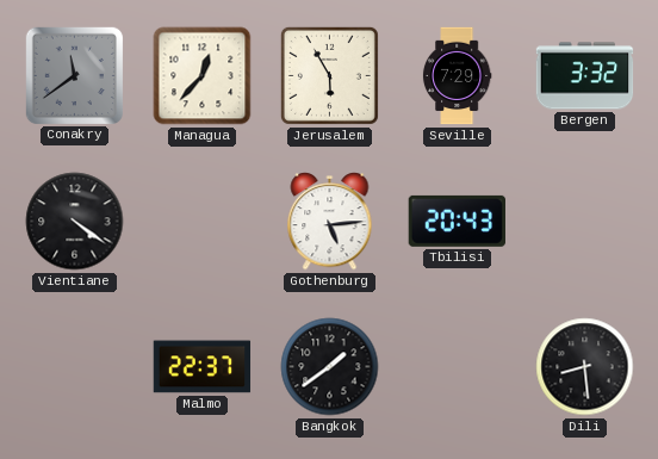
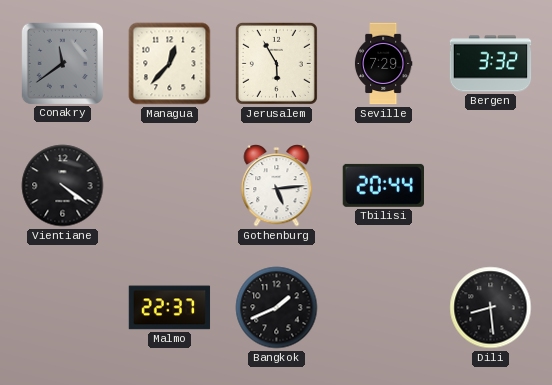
Tbilisi: 20:43 -> 20:44 (383, 185)
Bangkok: 1:39 -> 1:41 (277, 308)
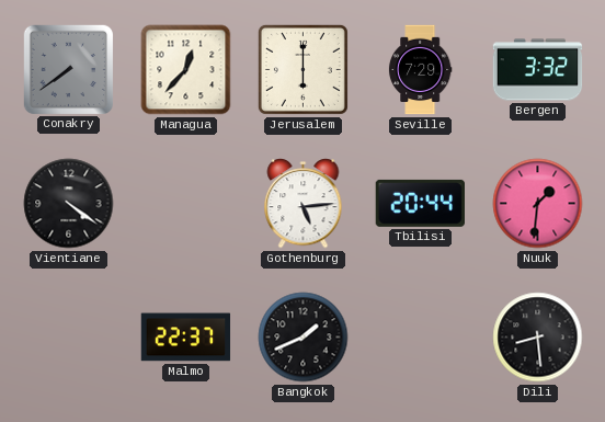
Conakry: 11:39 -> 7:39 (68, 69)
Jerusalem: 5:55 -> 6:00 (302, 69)
Nuuk: none -> 1:31 (538, 204)
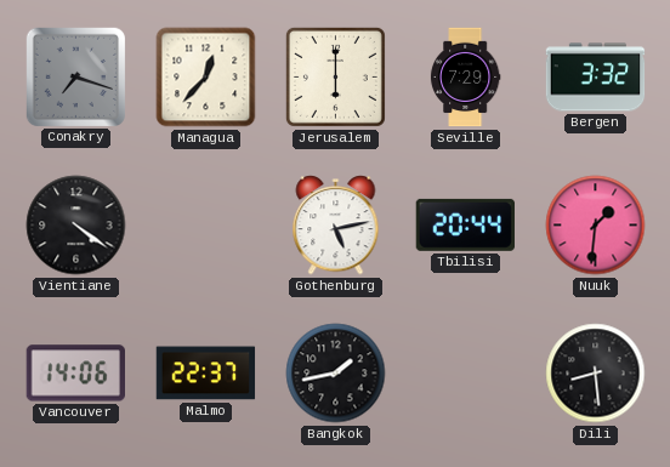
Conakry: 7:39 -> 7:18 (75, 76)
Gothenburg: 5:14 -> 5:13 (336, 226)
Vancouver: none -> 14:06 (75, 374)
Bangkok: 1:41 -> 1:43 (336, 374)
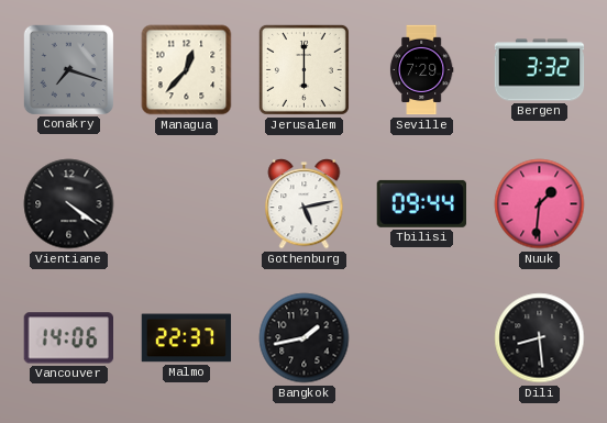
Tbilisi: 20:44 -> 09:44 (421, 203)
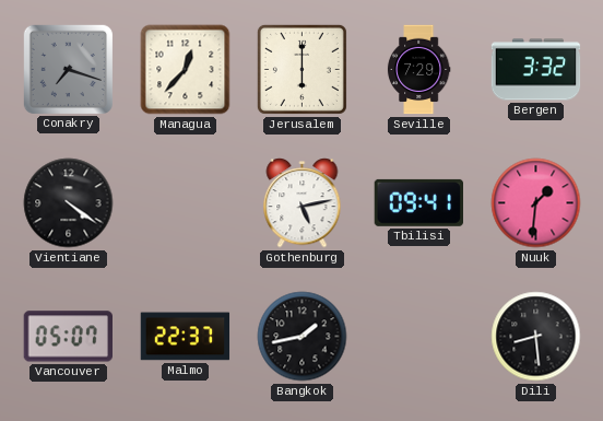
Tbilisi: 09:44 -> 09:41 (418, 202)
Vancouver: 14:06 -> 05:07 (68, 337)
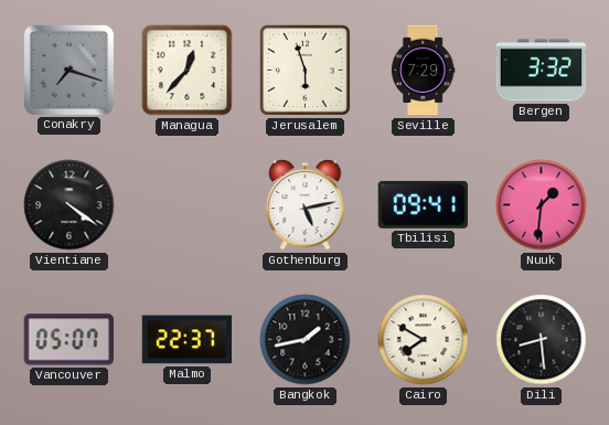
Jerusalem: 6:00 -> 5:57 (304, 70)
Cairo: none -> 7:50 (424, 340)
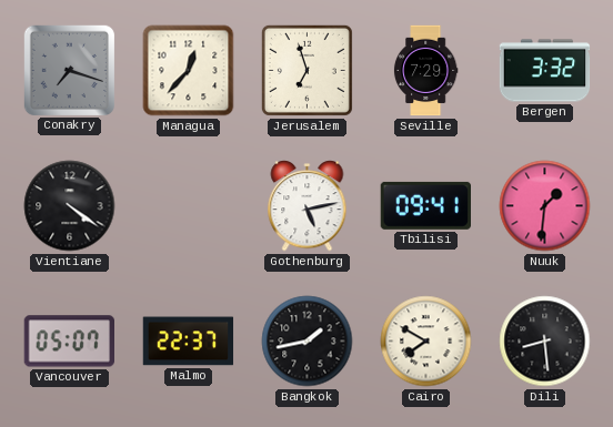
Jerusalem: 5:57 -> 6:57 (306, 70)
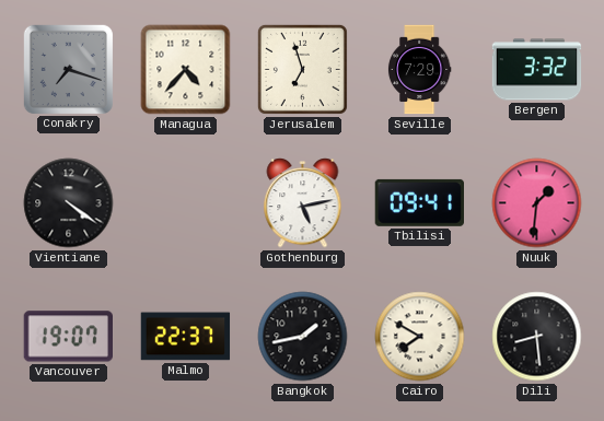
Managua: 12:37 -> 4:37 (186, 70)
Vancouver: 05:07 -> 19:07 (68, 337)
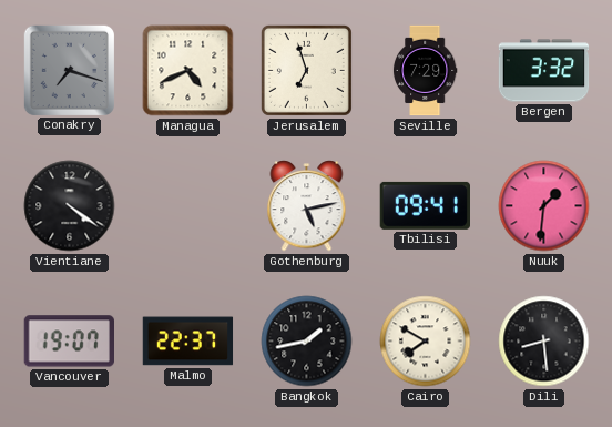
Managua: 4:37 -> 4:41 (188, 71)
